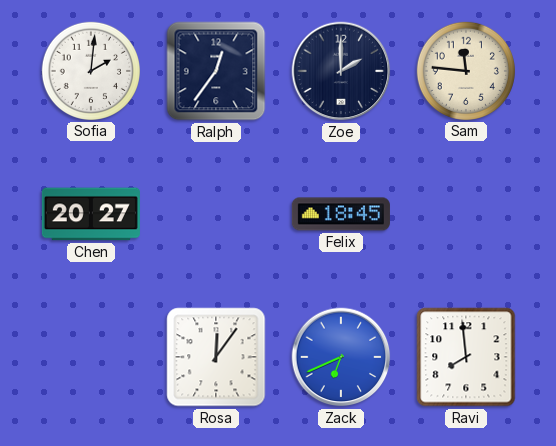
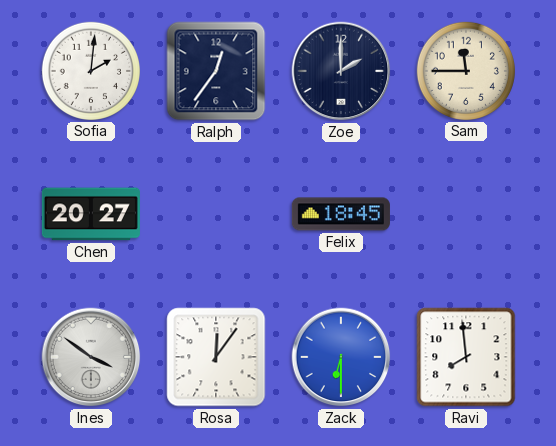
Sam: 11:46 -> 11:45 (466, 71)
Ines: none -> 3:51 (91, 357)
Zack: 6:41 -> 6:30 (341, 357)
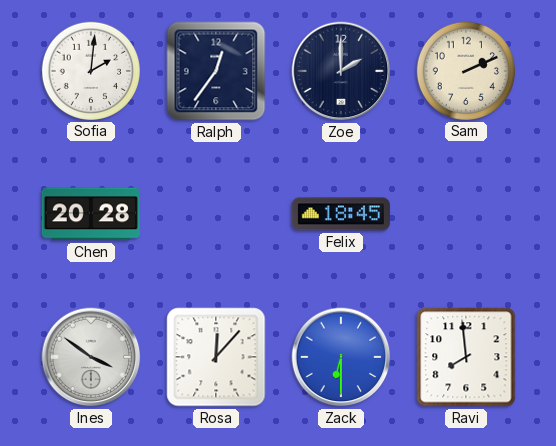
Sam: 11:45 -> 2:11 (466, 71)
Chen: 20:27 -> 20:28 (91, 214)
Rosa: 12:06 -> 12:07 (216, 357)
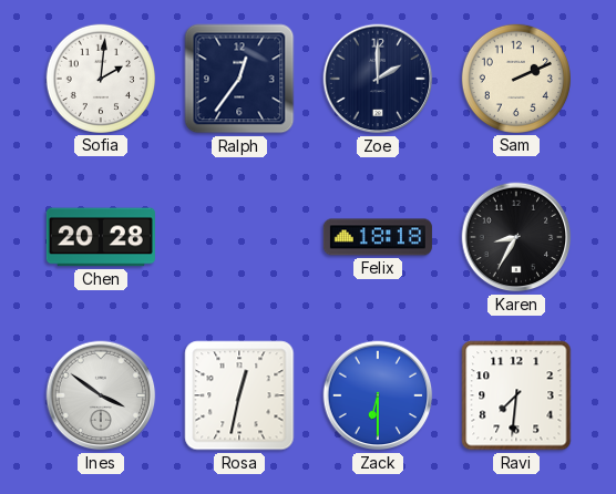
Felix: 18:45 -> 18:18 (378, 237)
Karen: none -> 8:35 (516, 237)
Rosa: 12:07 -> 12:32 (239, 395)
Ravi: 7:59 -> 7:31 (516, 395)
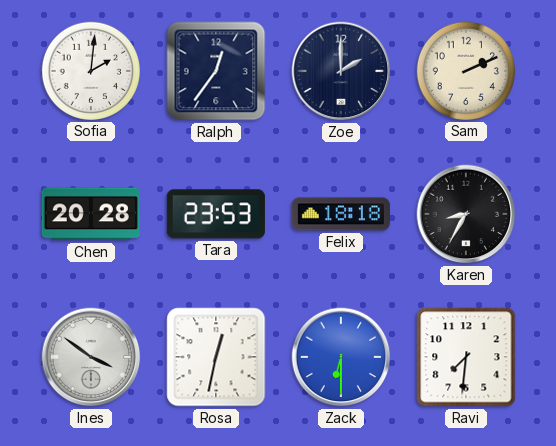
Tara: none -> 23:53 (216, 214)
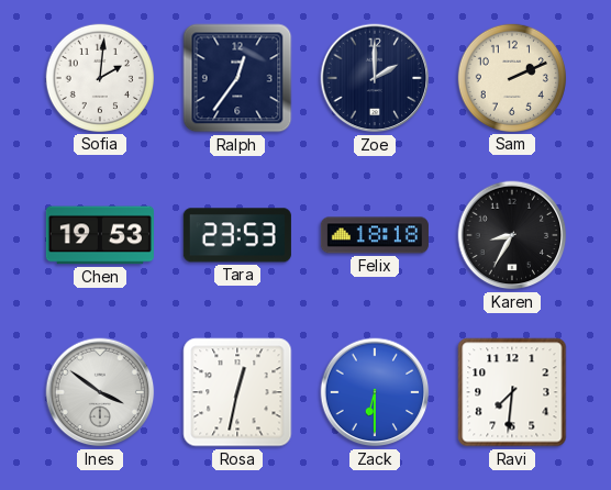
Chen: 20:28 -> 19:53 (100, 235)
